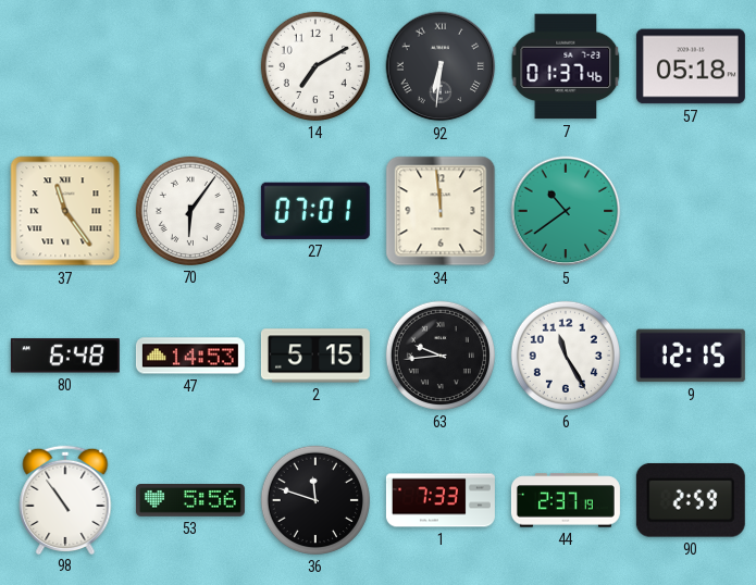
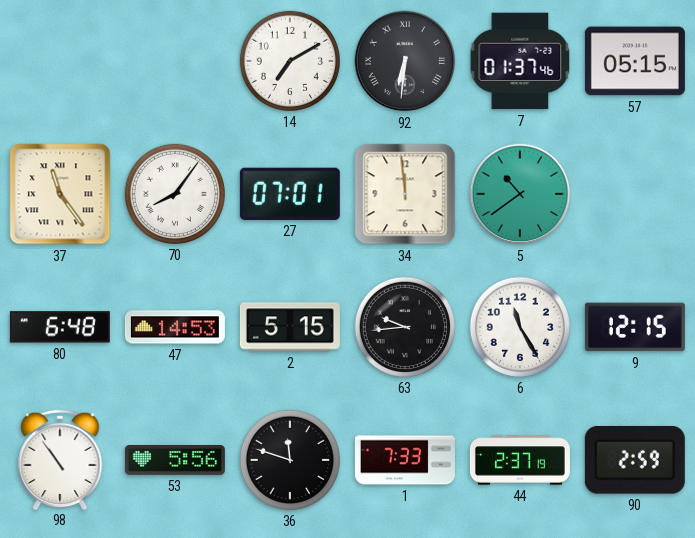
57: 05:18 -> 05:15 (635, 61)
70: 6:06 -> 8:06 (175, 194)
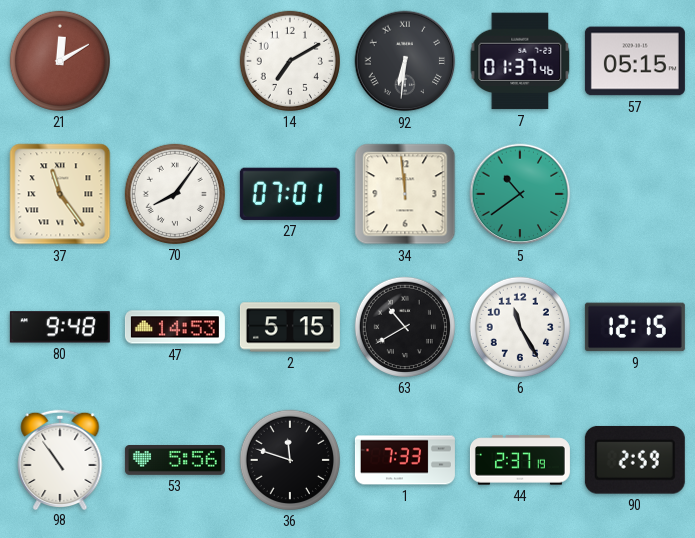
21: none -> 12:10 (60, 61)
80: 6:48 -> 9:48 (60, 327)
63: 9:44 -> 10:40 (405, 327)
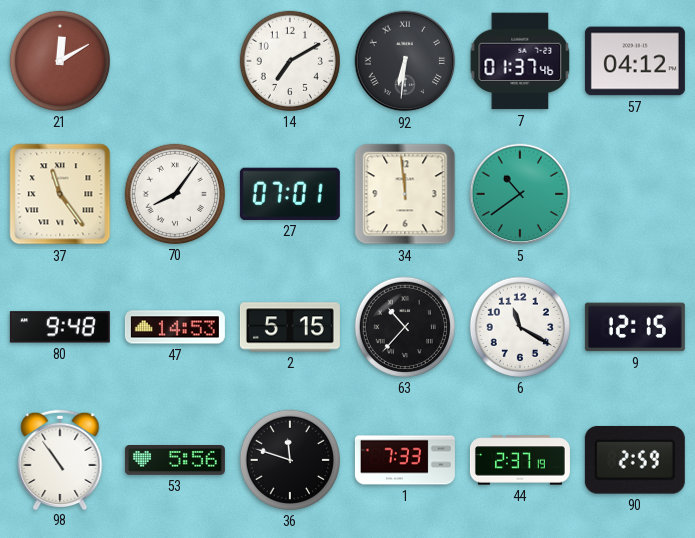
57: 05:15 -> 04:12 (635, 61)
63: 10:40 -> 10:37 (405, 327)
6: 11:25 -> 11:20 (520, 327)
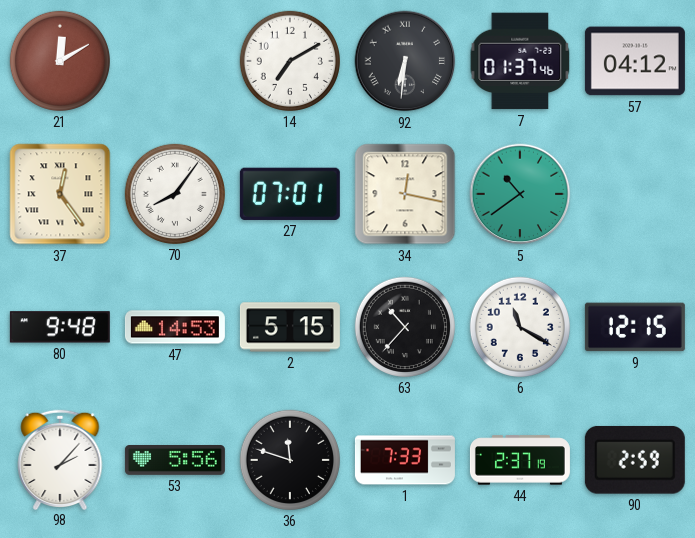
37: 11:24 -> 12:24 (60, 194)
34: 11:59 -> 12:17 (405, 194)
98: 10:54 -> 2:07 (60, 459)
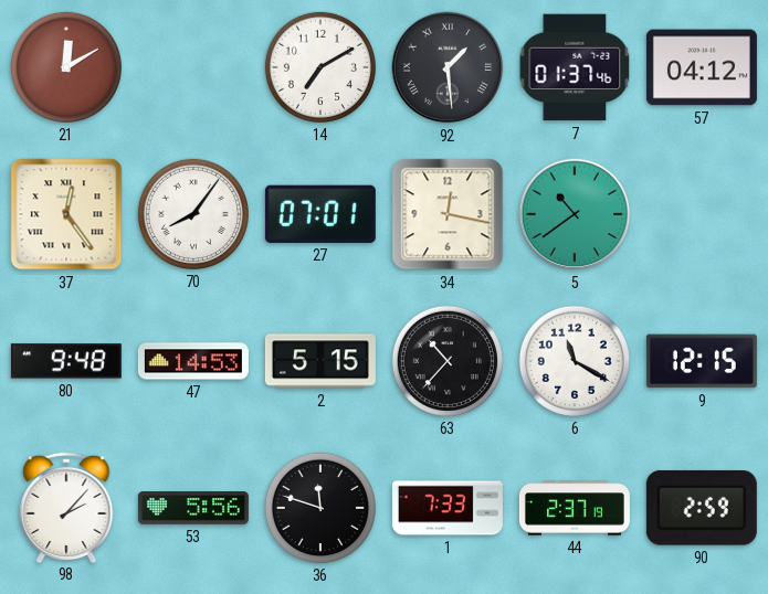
92: 6:31 -> 1:29 (448, 67)
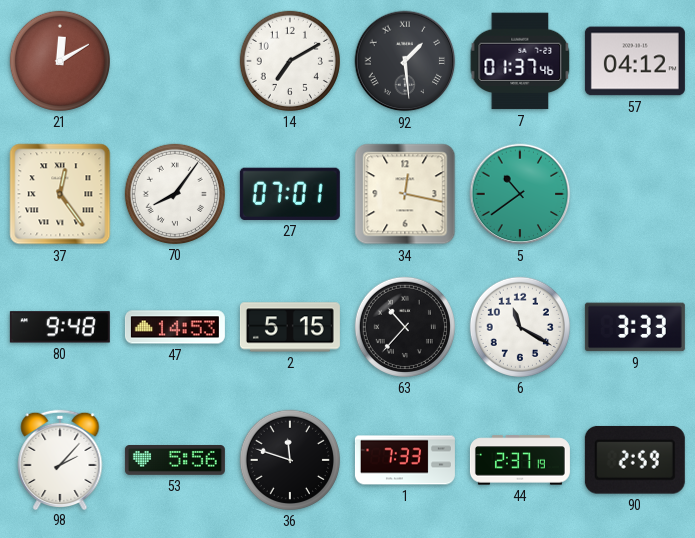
9: 12:15 -> 3:33 (635, 327)
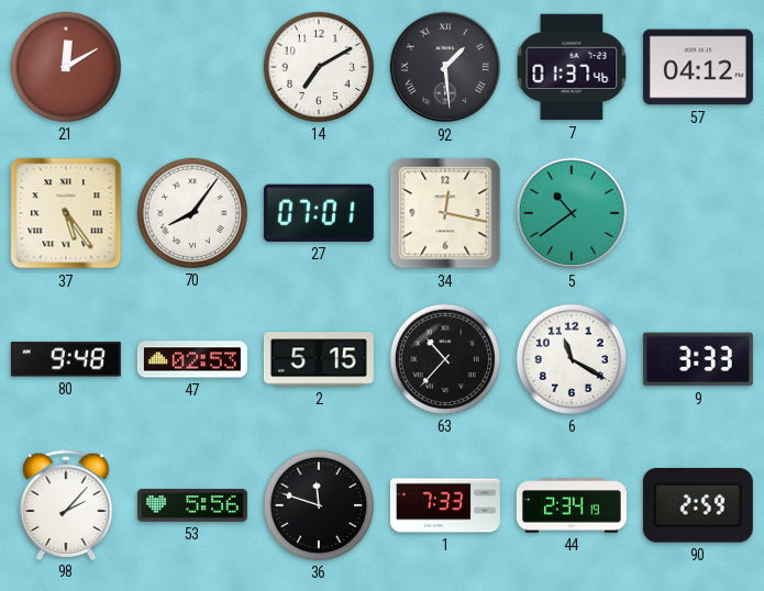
37: 12:24 -> 5:24 (66, 213)
47: 14:53 -> 02:53 (192, 359)
44: 2:37 -> 2:34 (572, 505)
